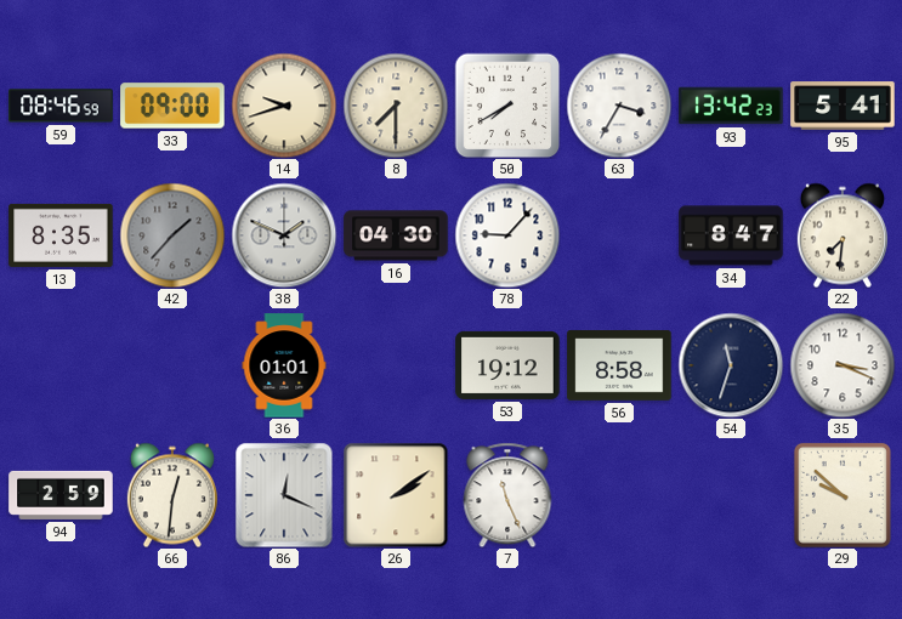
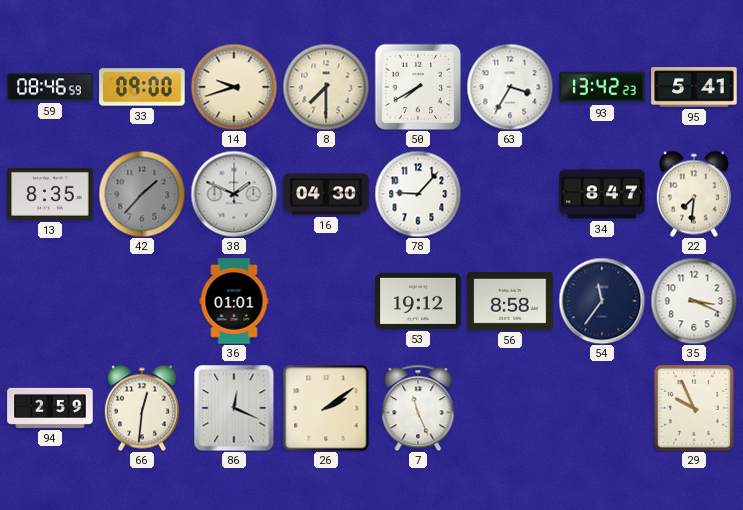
54: 11:33 -> 11:36 (602, 301)
29: 9:52 -> 9:56 (694, 408)
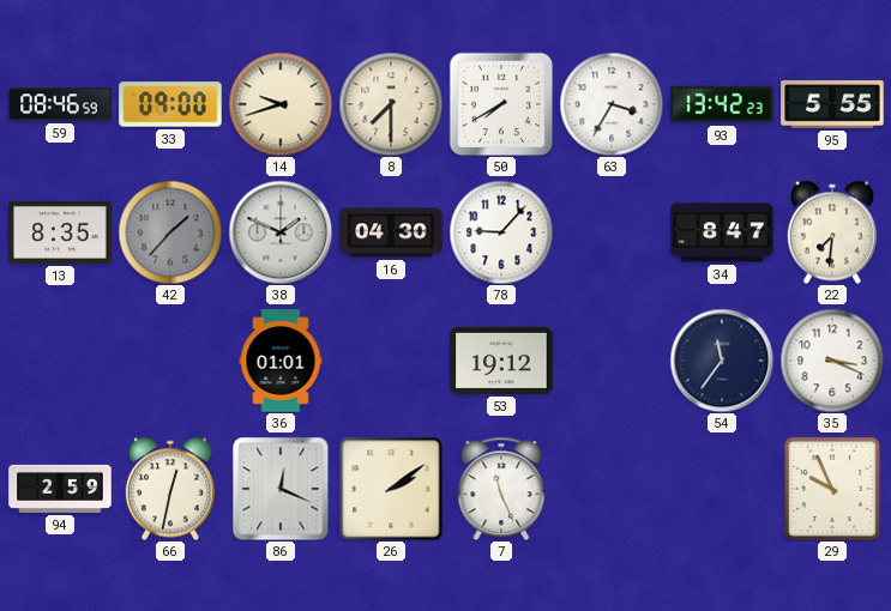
95: 5:41 -> 5:55 (832, 104)
56: 8:58 -> none (510, 301)
66: 12:31 -> 12:32 (170, 489)
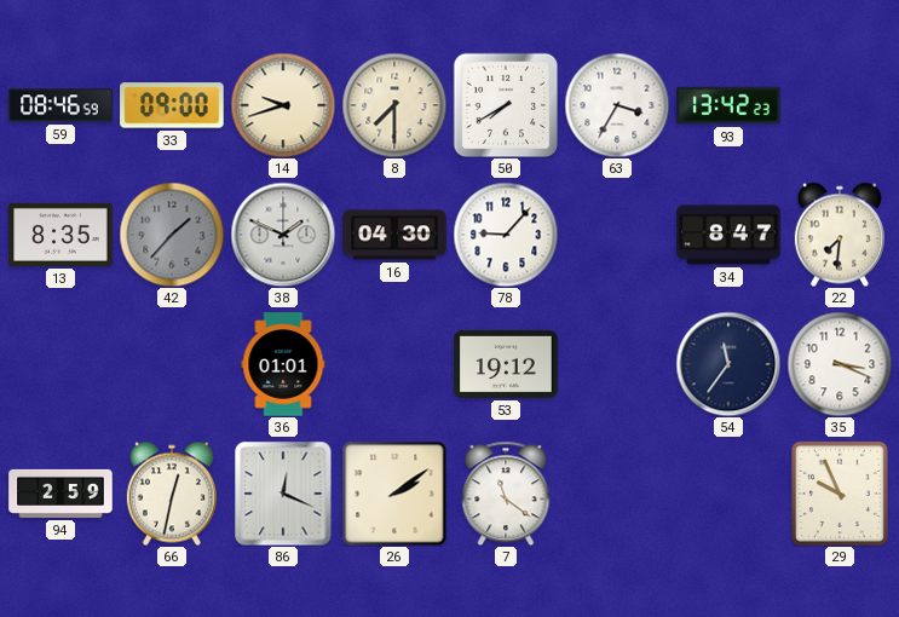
95: 5:55 -> none (832, 104)
7: 11:26 -> 11:21 (506, 494)
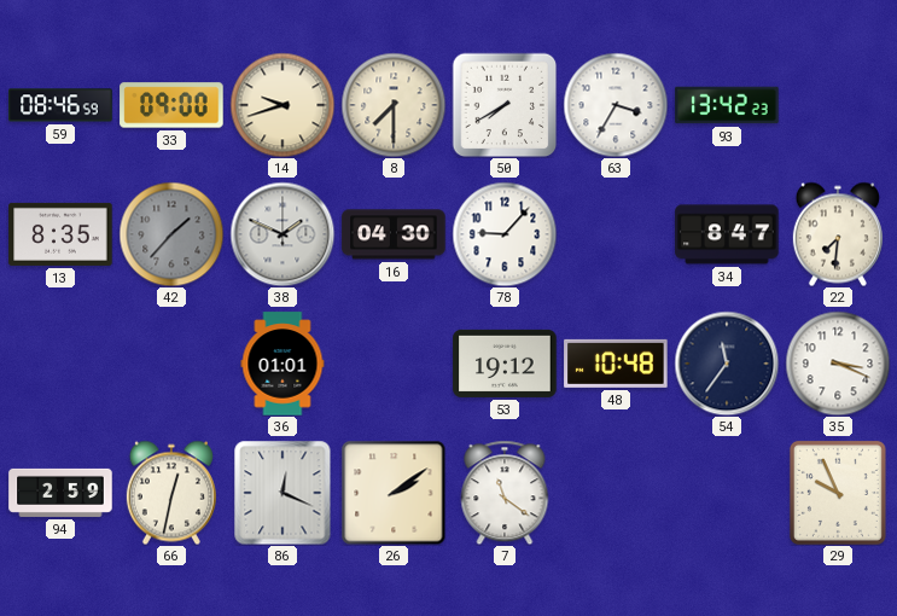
48: none -> 10:48 (616, 364)
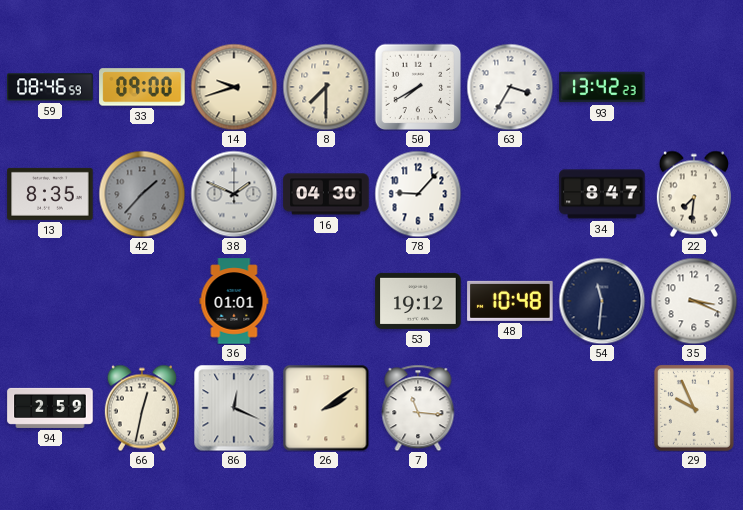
54: 11:36 -> 11:31 (602, 301)
7: 11:21 -> 11:16 (418, 408)
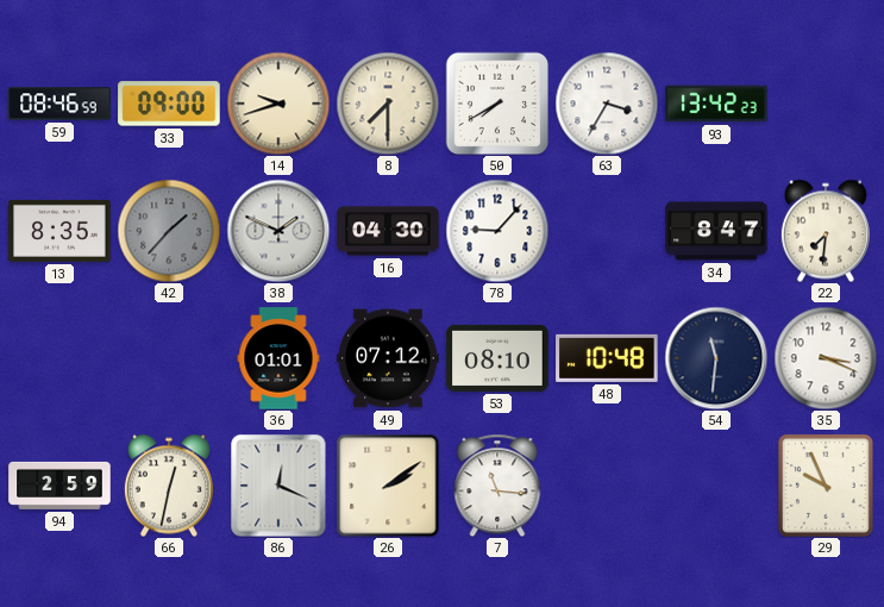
49: none -> 07:12 (388, 358)
53: 19:12 -> 08:10 (497, 358)
